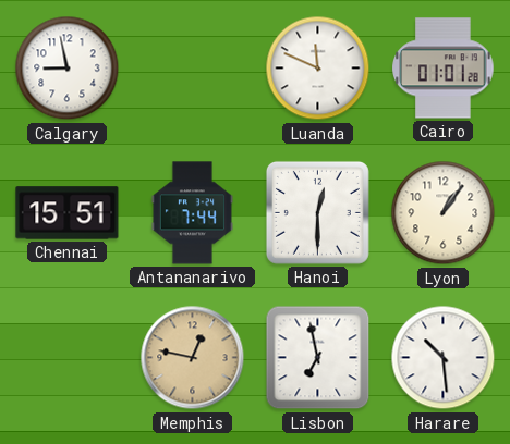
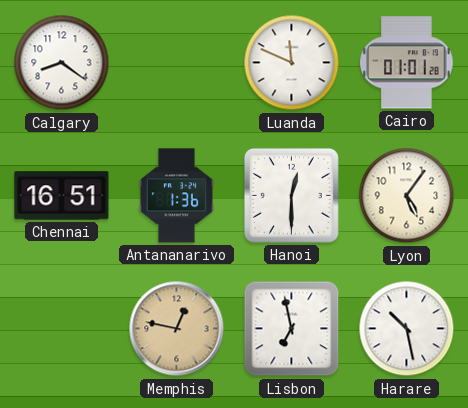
Calgary: 8:58 -> 8:21 (62, 63)
Chennai: 15:51 -> 16:51 (62, 196)
Antananarivo: 7:44 -> 1:36 (176, 196)
Lyon: 1:06 -> 5:06 (407, 196)
Harare: 10:29 -> 10:28 (407, 329)
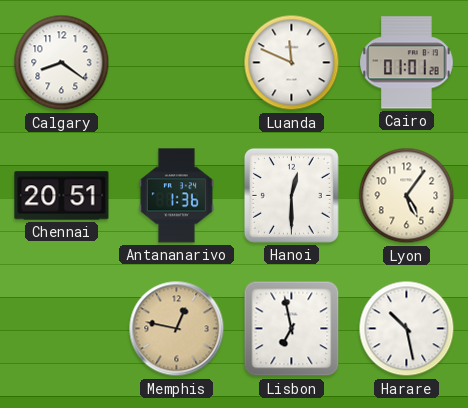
Chennai: 16:51 -> 20:51 (62, 196)
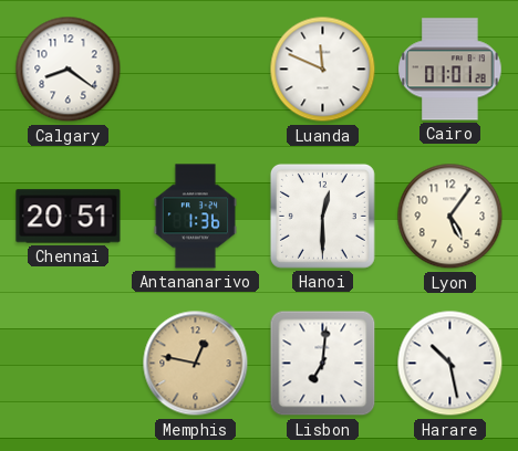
Lisbon: 6:58 -> 7:01 (323, 364)
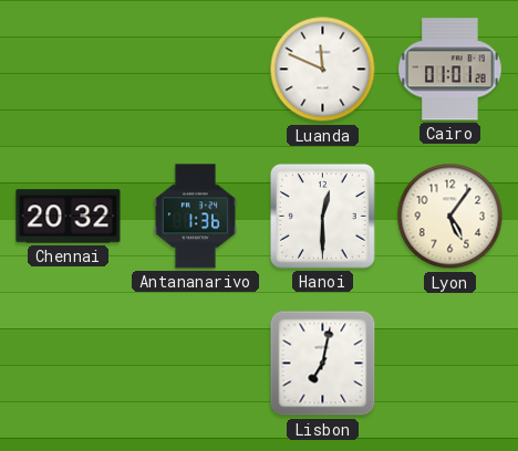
Calgary: 8:21 -> none (69, 70)
Chennai: 20:51 -> 20:32 (69, 217)
Memphis: 12:47 -> none (196, 364)
Lisbon: 7:01 -> 7:02 (323, 364)
Harare: 10:28 -> none (450, 364)
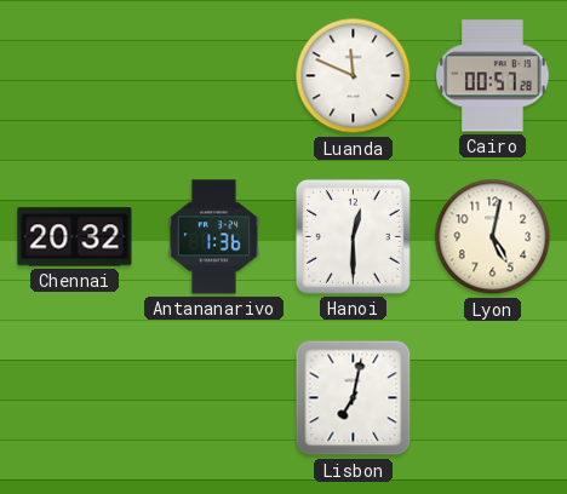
Cairo: 01:01 -> 00:57 (493, 76)
Lyon: 5:06 -> 5:02 (493, 237)
